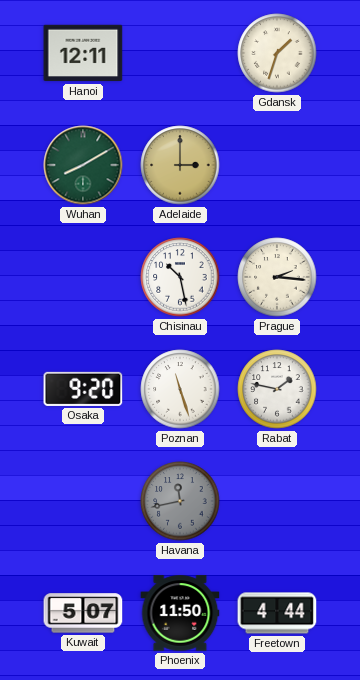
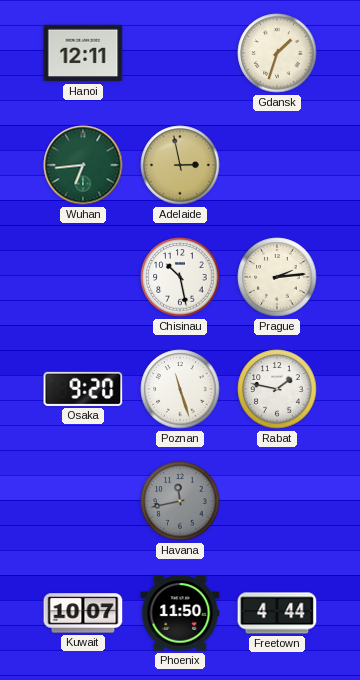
Wuhan: 8:10 -> 6:44 (83, 165)
Adelaide: 3:00 -> 2:58 (180, 165)
Prague: 2:16 -> 2:14 (277, 277)
Kuwait: 5:07 -> 10:07 (83, 613)
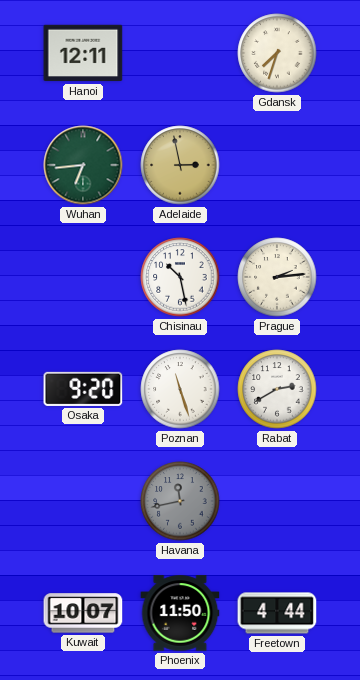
Gdansk: 1:33 -> 7:33 (277, 53)
Rabat: 1:47 -> 2:40 (277, 389)
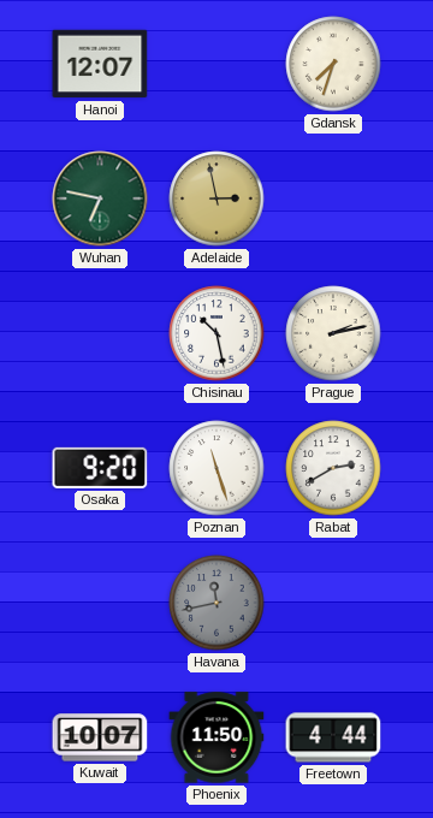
Hanoi: 12:11 -> 12:07 (100, 64)
Wuhan: 6:44 -> 6:47 (100, 198)
Prague: 2:14 -> 2:13 (333, 333)
